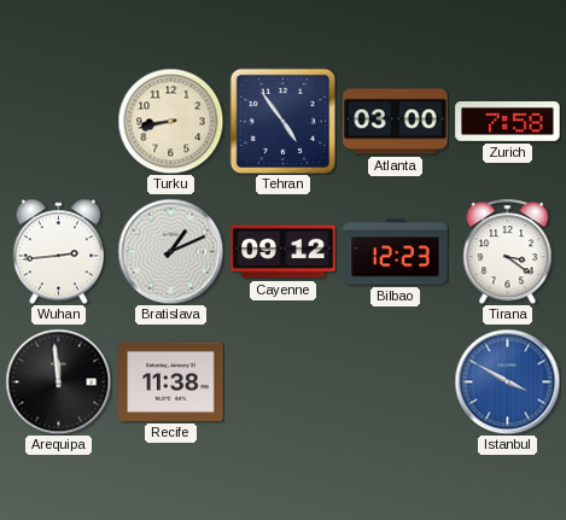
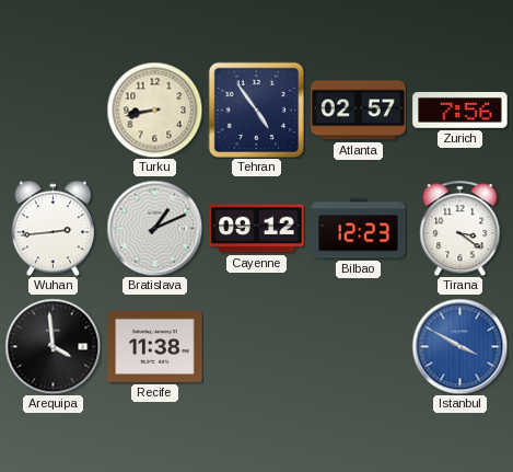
Atlanta: 03:00 -> 02:57 (359, 111)
Zurich: 7:58 -> 7:56 (460, 111)
Arequipa: 11:59 -> 3:59 (53, 346)
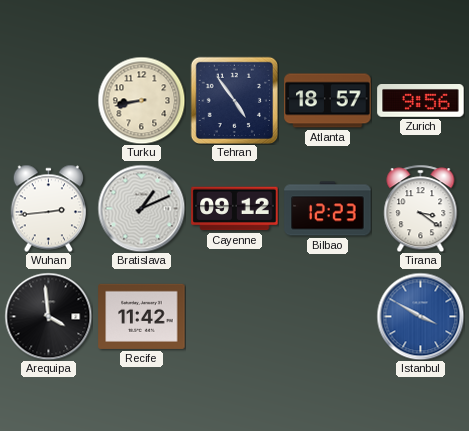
Atlanta: 02:57 -> 18:57 (328, 101)
Zurich: 7:56 -> 9:56 (421, 101)
Recife: 11:38 -> 11:42 (142, 316)
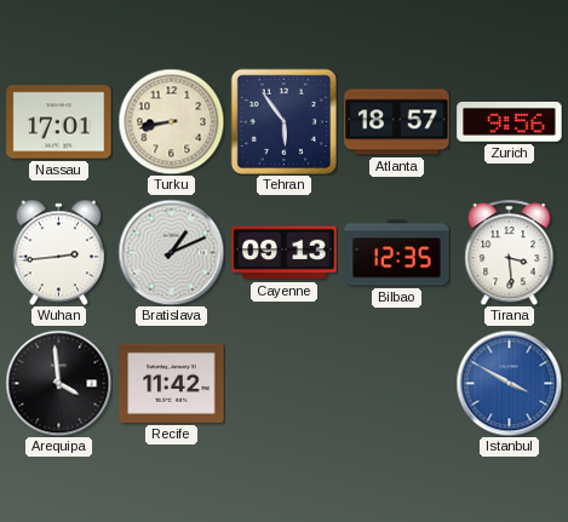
Nassau: none -> 17:01 (59, 122)
Tehran: 4:54 -> 5:54 (283, 121)
Cayenne: 09:12 -> 09:13 (285, 253)
Bilbao: 12:23 -> 12:35 (397, 253)
Tirana: 3:21 -> 3:29 (510, 252)
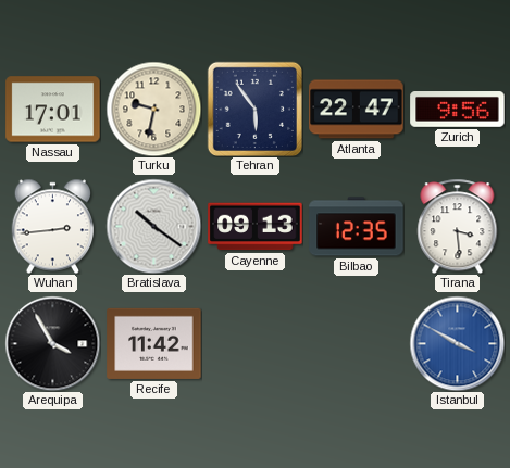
Turku: 8:43 -> 9:32 (153, 109)
Atlanta: 18:57 -> 22:47 (357, 110)
Bratislava: 1:11 -> 10:21 (153, 226)
Arequipa: 3:59 -> 3:55 (52, 343)
